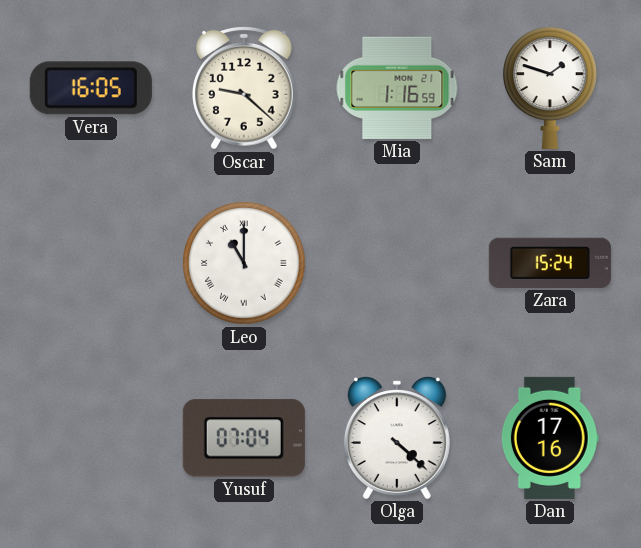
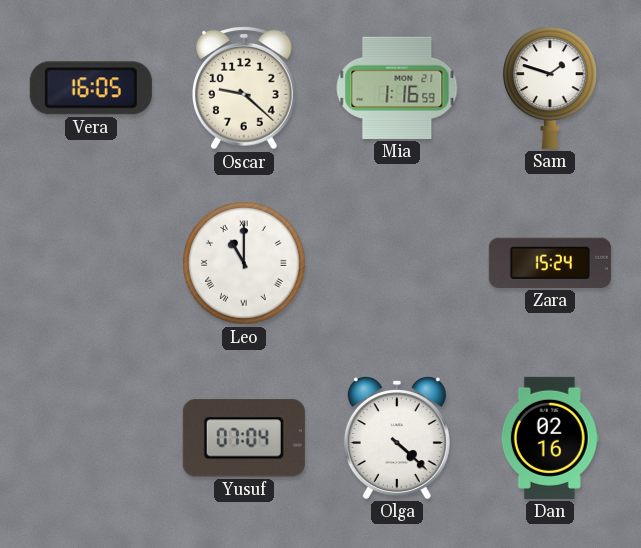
Dan: 17:16 -> 02:16 (550, 438)
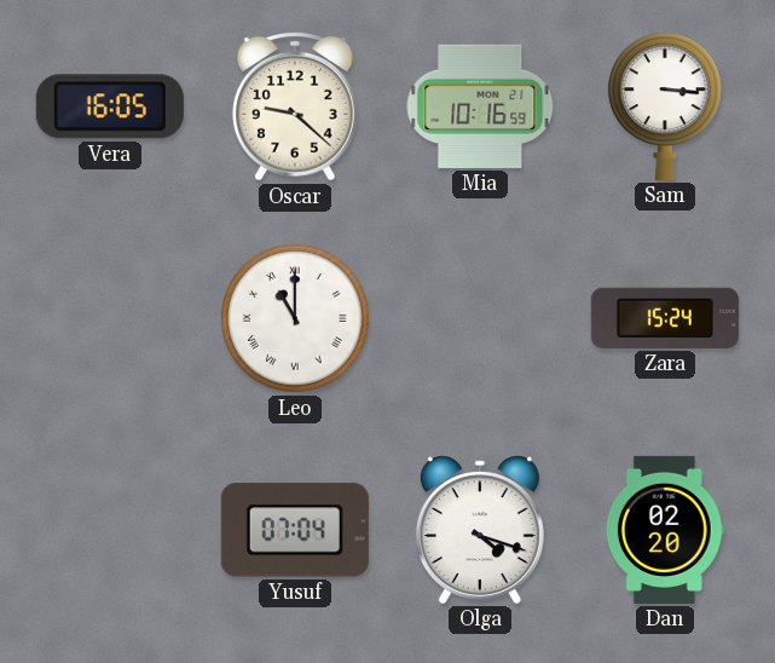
Mia: 1:16 -> 10:16 (480, 106)
Sam: 1:48 -> 3:16 (665, 106)
Olga: 4:22 -> 4:18 (480, 530)
Dan: 02:16 -> 02:20 (665, 530)
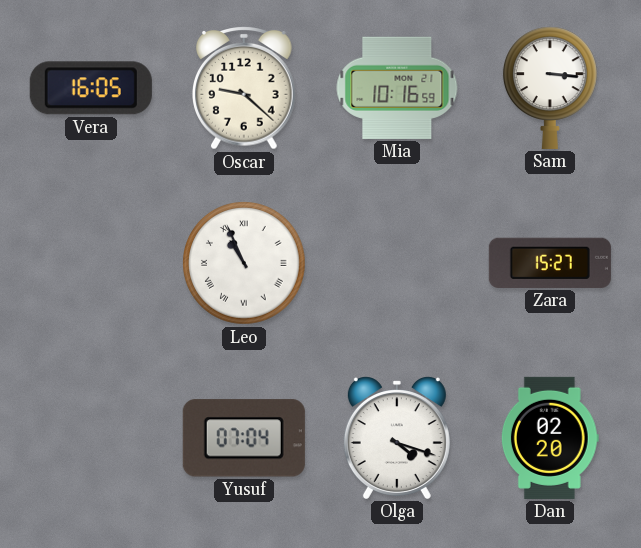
Leo: 11:00 -> 10:56 (244, 263)
Zara: 15:24 -> 15:27 (550, 263)
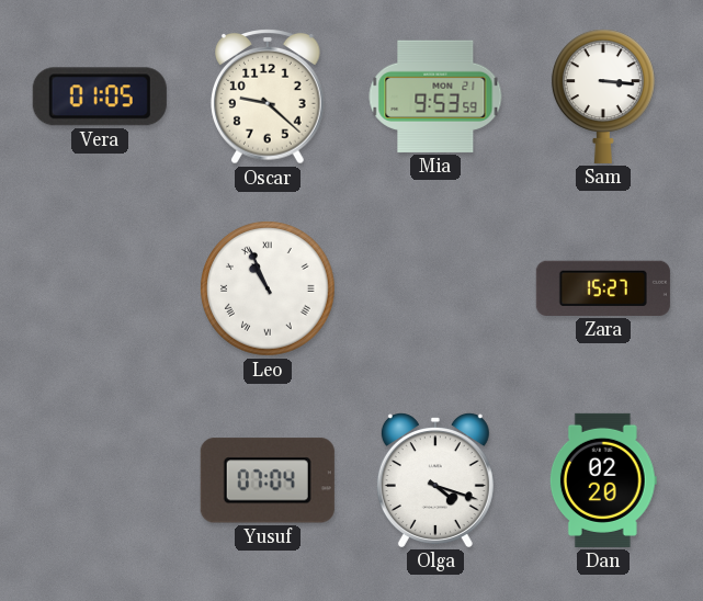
Vera: 16:05 -> 01:05 (100, 97)
Mia: 10:16 -> 9:53 (435, 97)
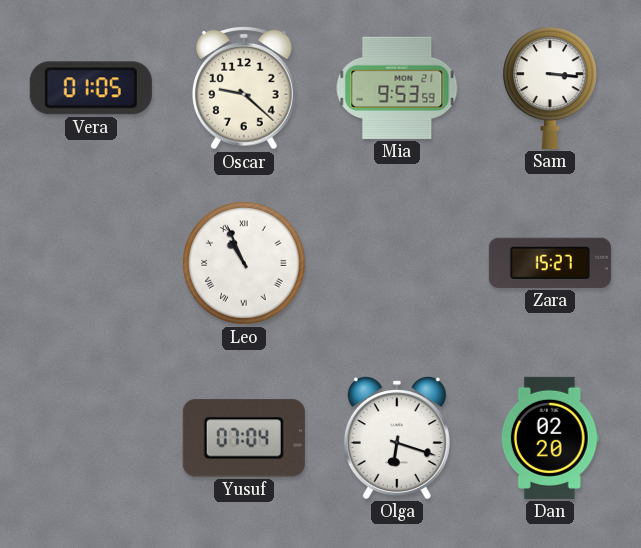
Olga: 4:18 -> 6:18 (397, 438)
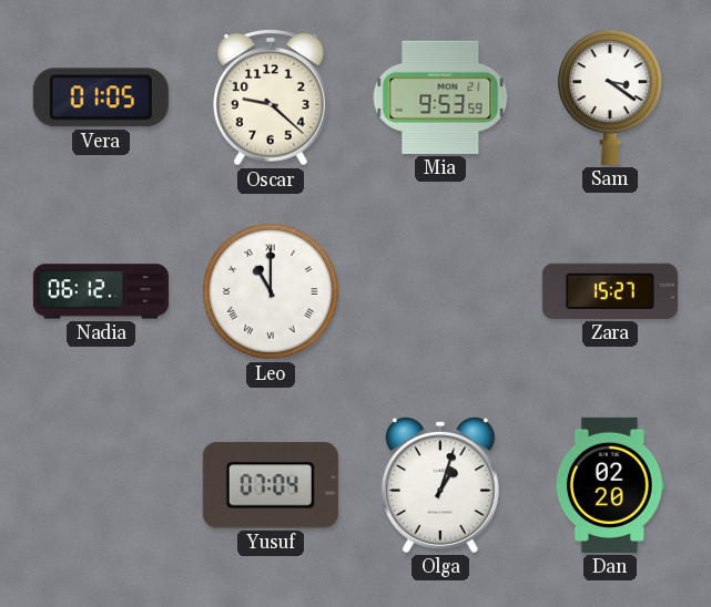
Sam: 3:16 -> 3:21 (610, 97)
Nadia: none -> 06:12 (101, 291)
Leo: 10:56 -> 11:00 (271, 291)
Olga: 6:18 -> 1:03 (440, 485)
